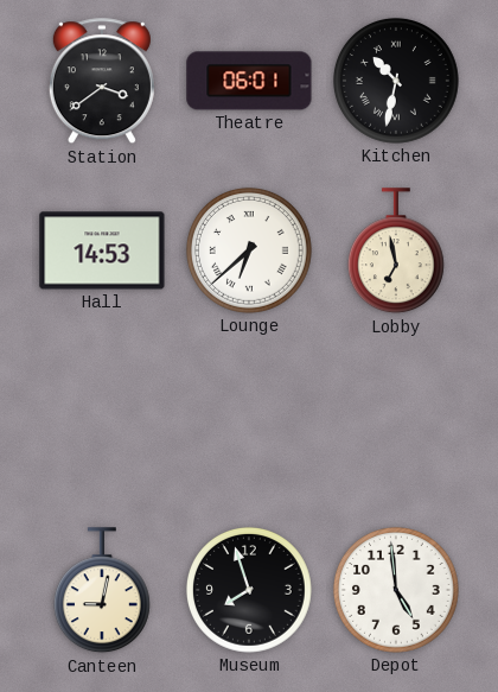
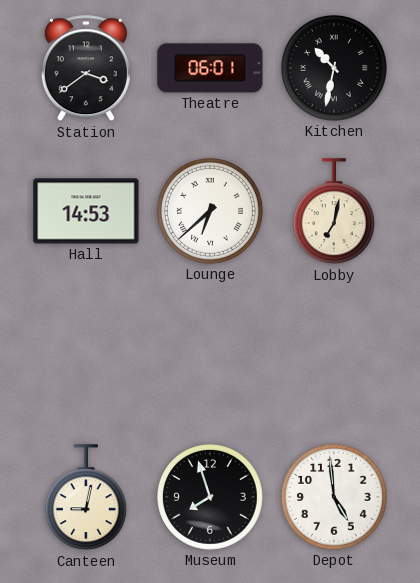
Lobby: 6:58 -> 7:02 (334, 212)
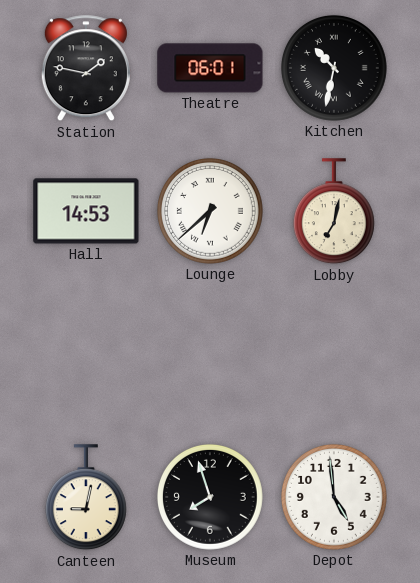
Station: 3:39 -> 1:47 (86, 69)
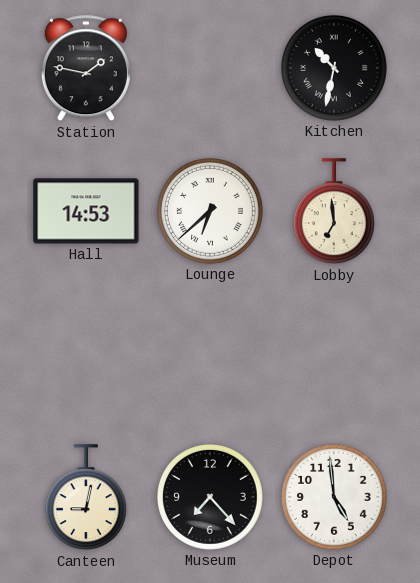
Theatre: 06:01 -> none (210, 68)
Lobby: 7:02 -> 6:59 (334, 212)
Museum: 7:57 -> 7:23 (210, 497)
